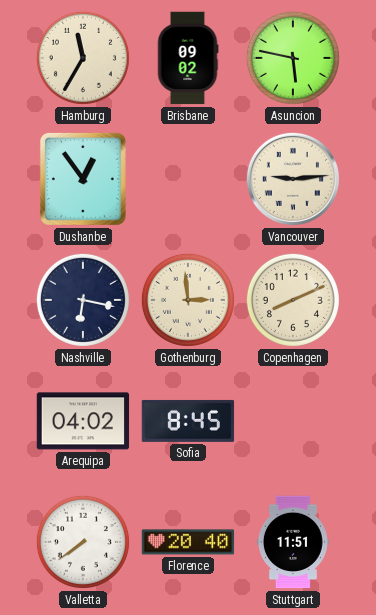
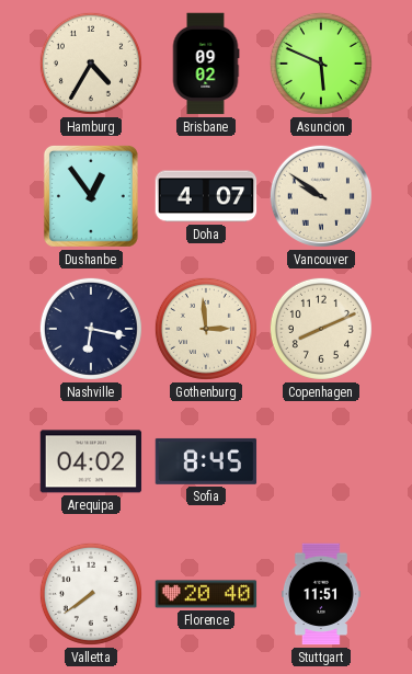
Hamburg: 11:35 -> 4:35 (91, 64)
Asuncion: 5:47 -> 5:49 (321, 64)
Doha: none -> 4:07 (206, 196)
Vancouver: 9:14 -> 9:51 (321, 196)
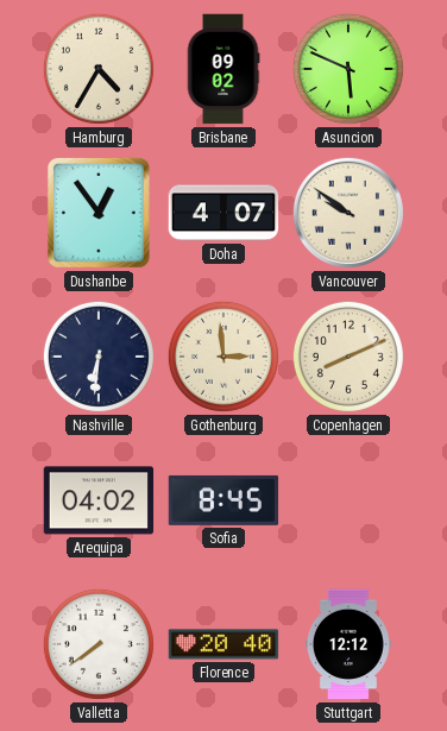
Nashville: 6:17 -> 6:31 (99, 357)
Stuttgart: 11:51 -> 12:12 (348, 644)
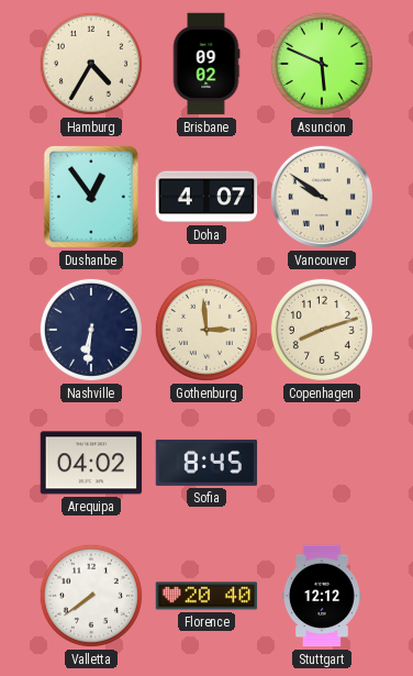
Copenhagen: 8:11 -> 8:12 (322, 330)
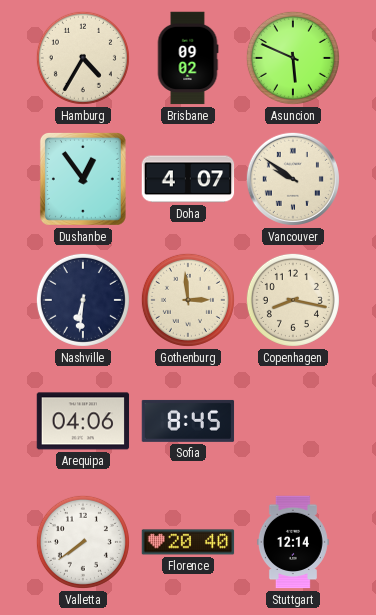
Copenhagen: 8:12 -> 8:17 (293, 300)
Arequipa: 04:02 -> 04:06 (83, 421)
Stuttgart: 12:12 -> 12:14 (293, 542)
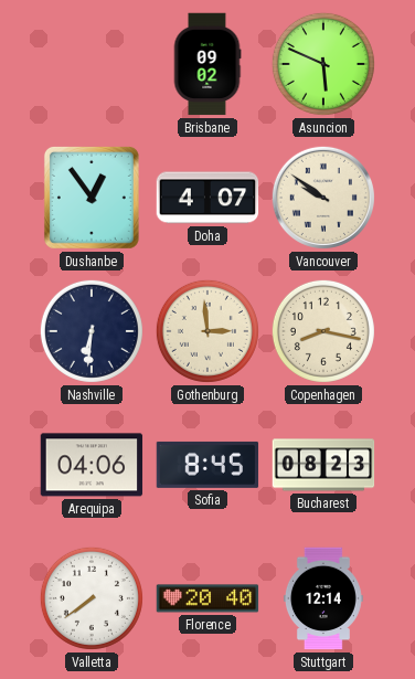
Hamburg: 4:35 -> none (83, 58)
Bucharest: none -> 08:23 (323, 465)
